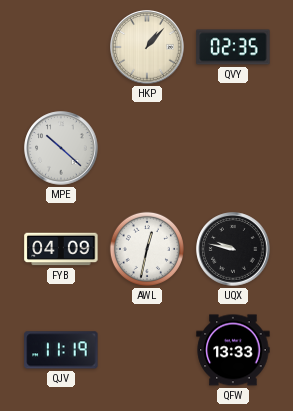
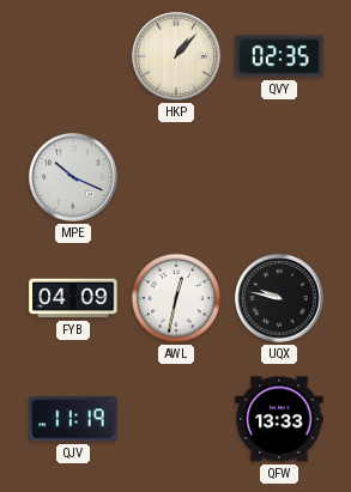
MPE: 10:22 -> 10:19 (73, 177)
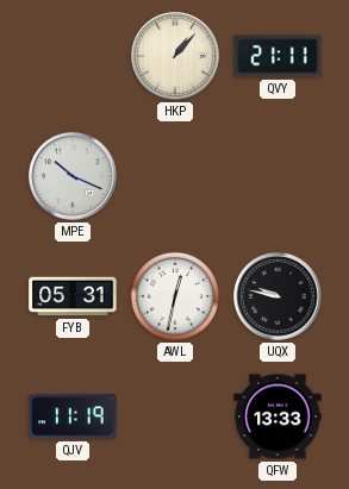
QVY: 02:35 -> 21:11 (278, 56)
FYB: 04:09 -> 05:31 (73, 296)
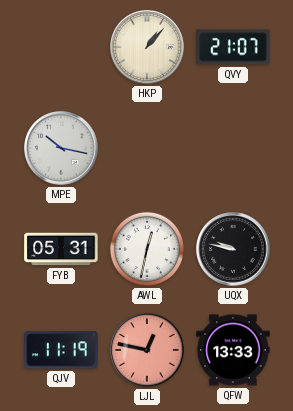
QVY: 21:11 -> 21:07 (233, 47)
MPE: 10:19 -> 10:17 (61, 148)
LJL: none -> 12:47 (147, 350)
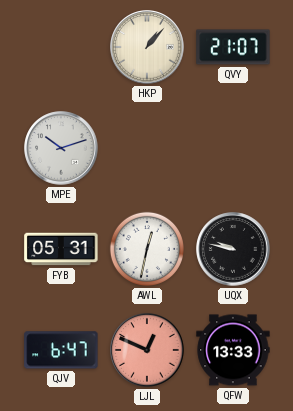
MPE: 10:17 -> 10:12 (61, 148)
QJV: 11:19 -> 6:47 (61, 350)
LJL: 12:47 -> 12:49 (147, 350)
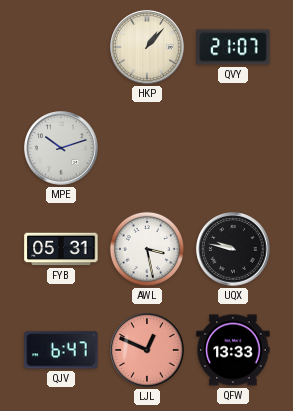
AWL: 12:32 -> 3:28 (147, 249)
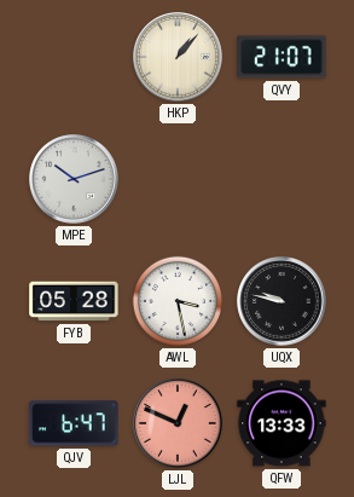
FYB: 05:31 -> 05:28 (74, 301)
